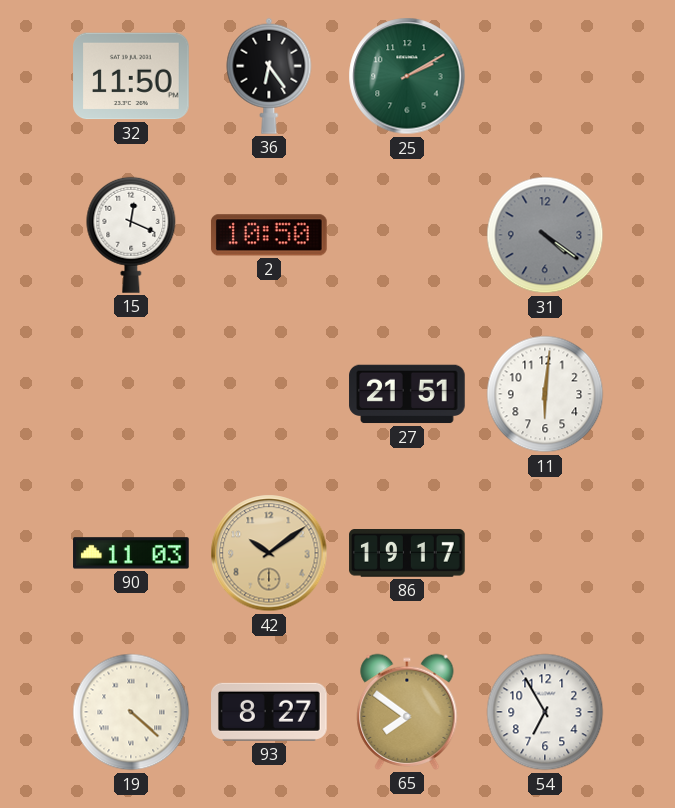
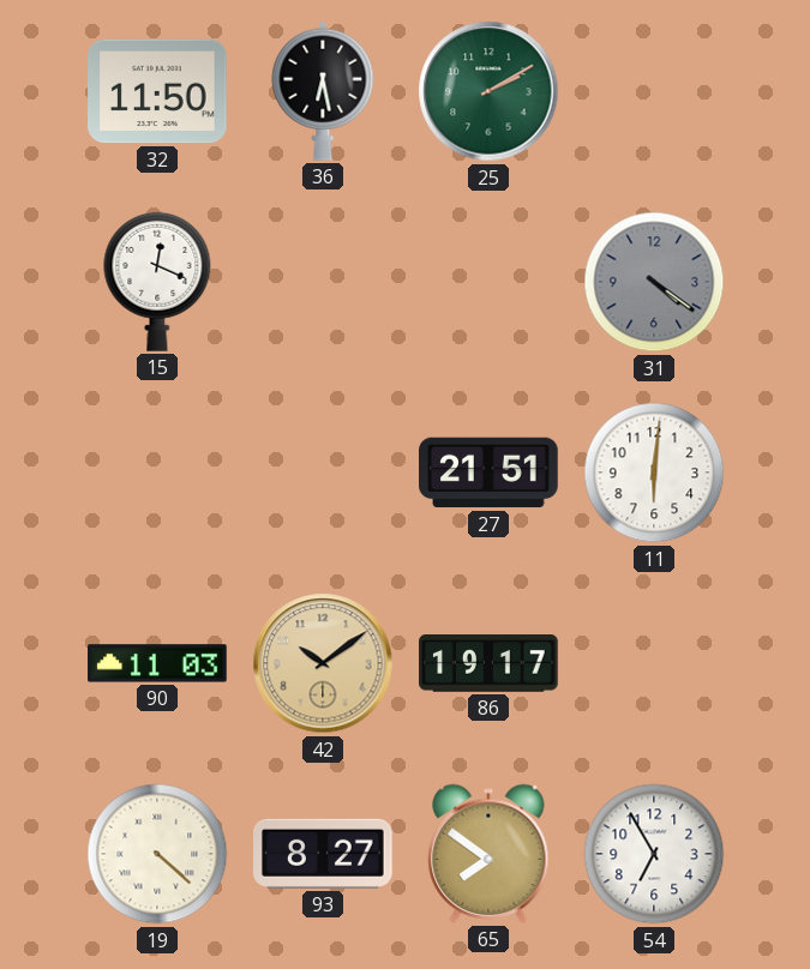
36: 6:24 -> 6:28 (323, 91)
2: 10:50 -> none (269, 235)
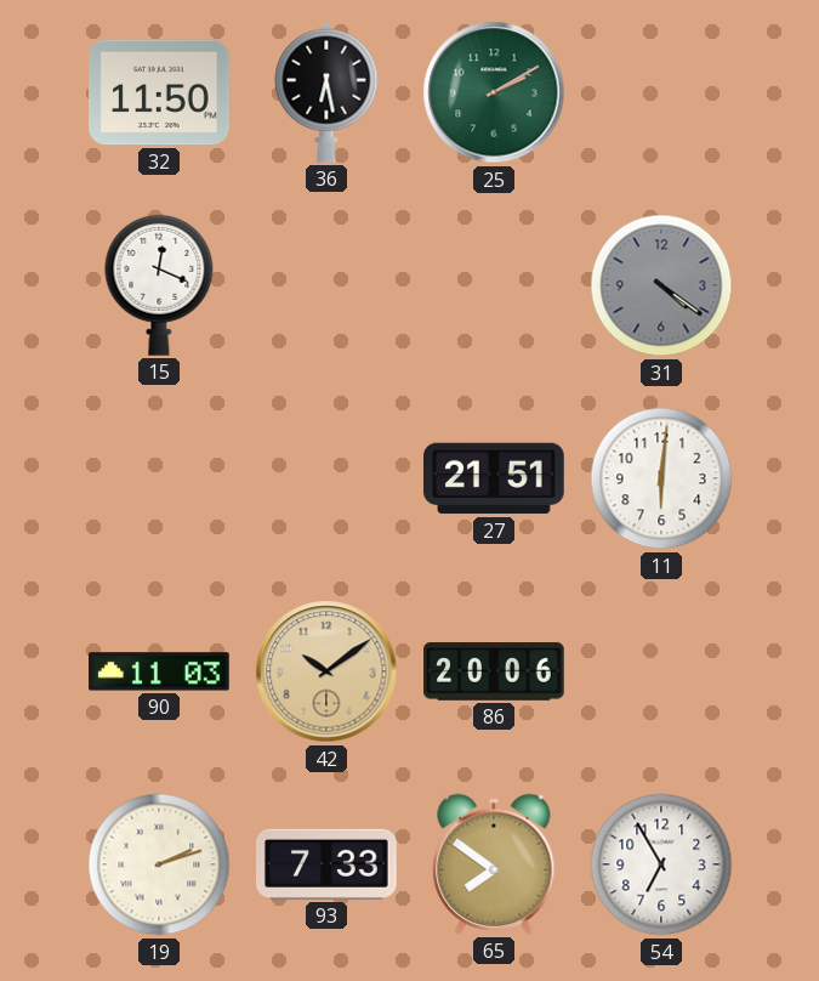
86: 19:17 -> 20:06 (494, 673)
19: 4:22 -> 2:12 (159, 864)
93: 8:27 -> 7:33 (326, 864)
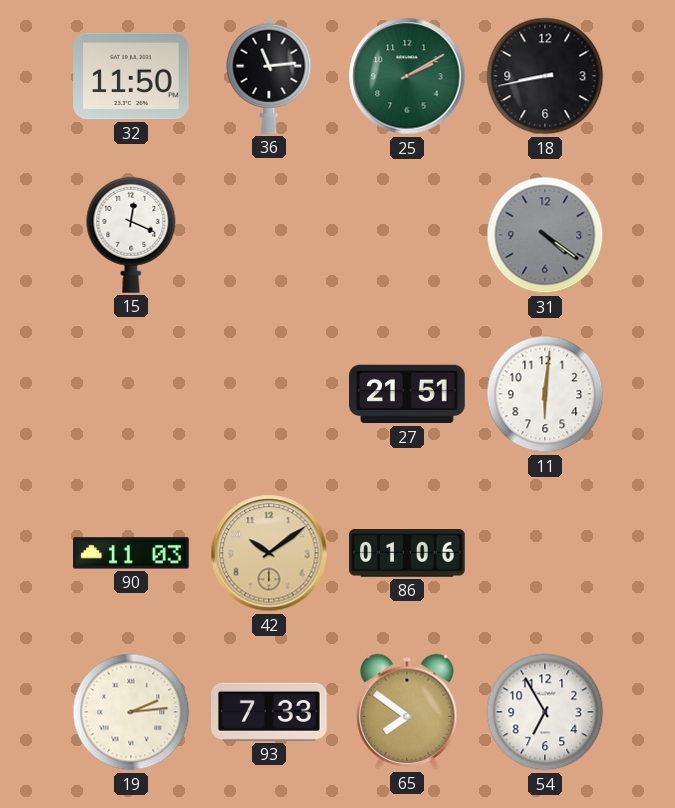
36: 6:28 -> 11:14 (269, 76)
18: none -> 8:43 (545, 76)
86: 20:06 -> 01:06 (407, 554)
19: 2:12 -> 2:14 (131, 712)
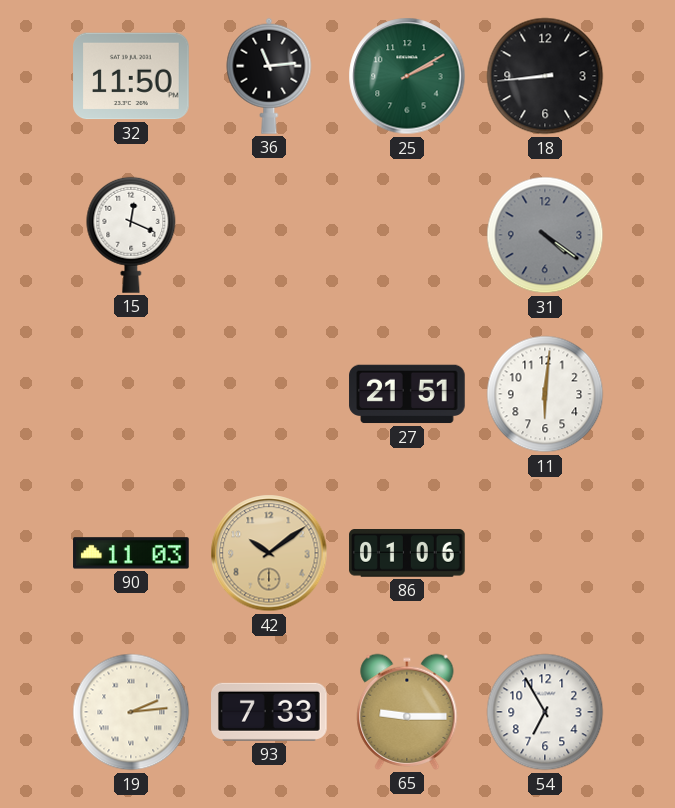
18: 8:43 -> 8:44 (545, 76)
65: 7:51 -> 9:15 (407, 712)
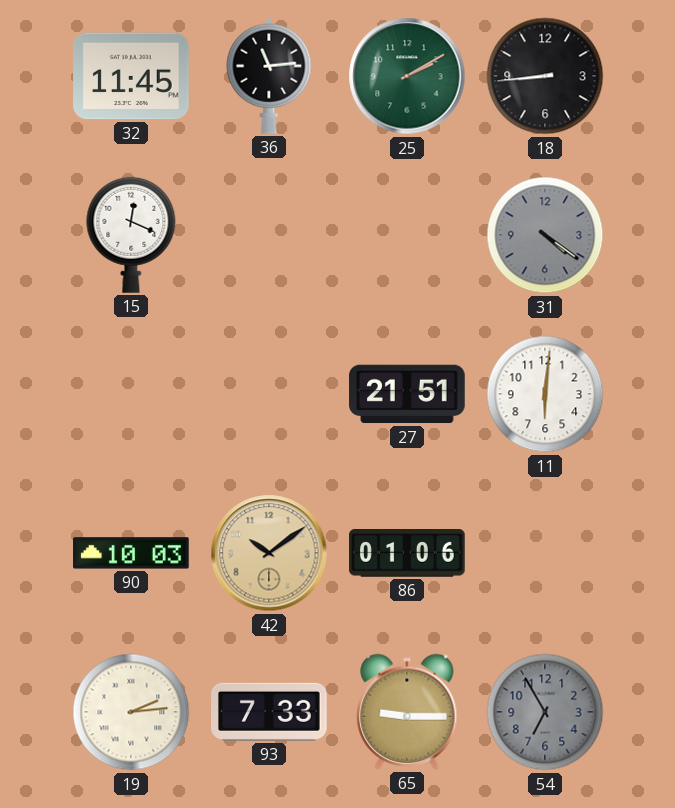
32: 11:50 -> 11:45 (131, 76)
90: 11:03 -> 10:03 (131, 553)
54 dial: white -> grey (545, 712)
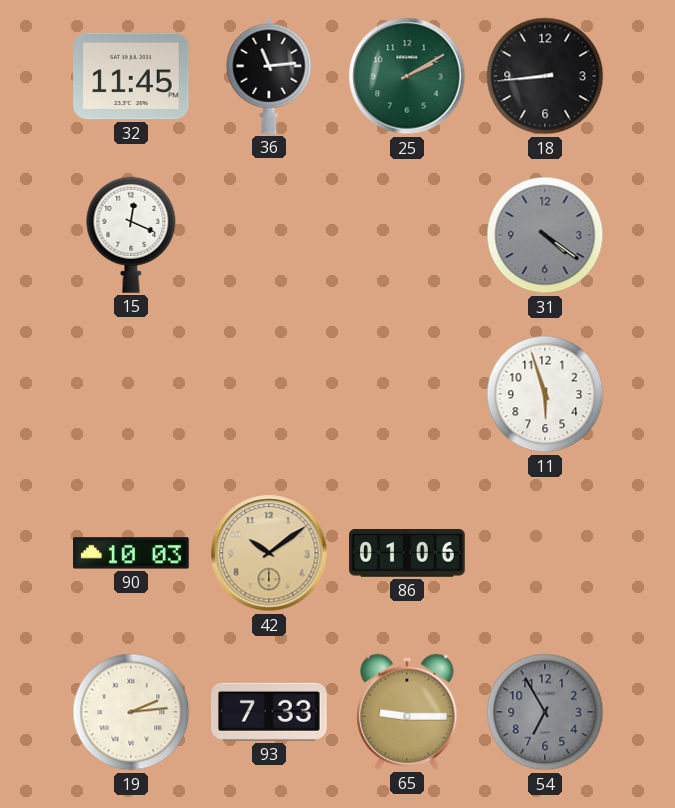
27: 21:51 -> none (407, 394)
11: 6:01 -> 5:57 (545, 394)
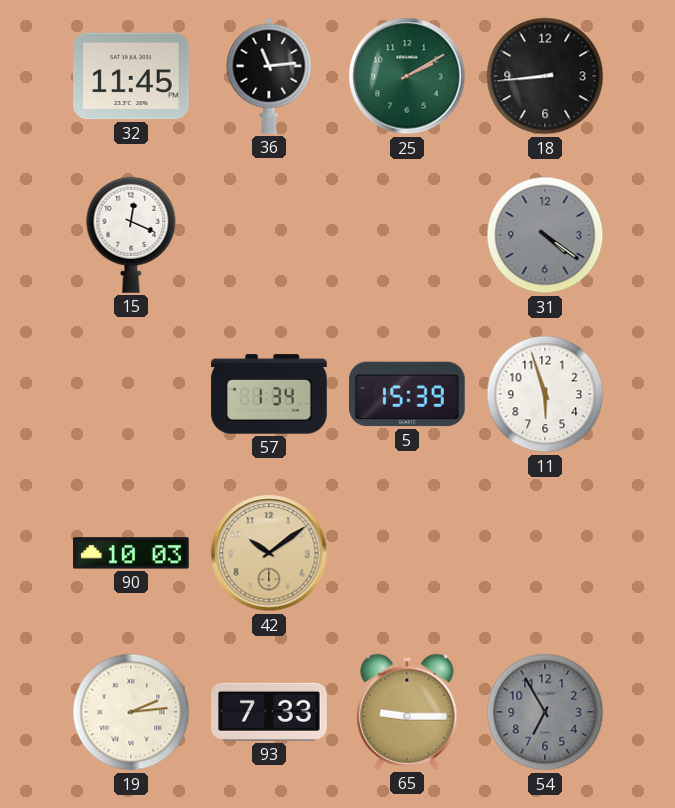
57: none -> 1:34 (269, 394)
5: none -> 15:39 (407, 394)
86: 01:06 -> none (407, 554)
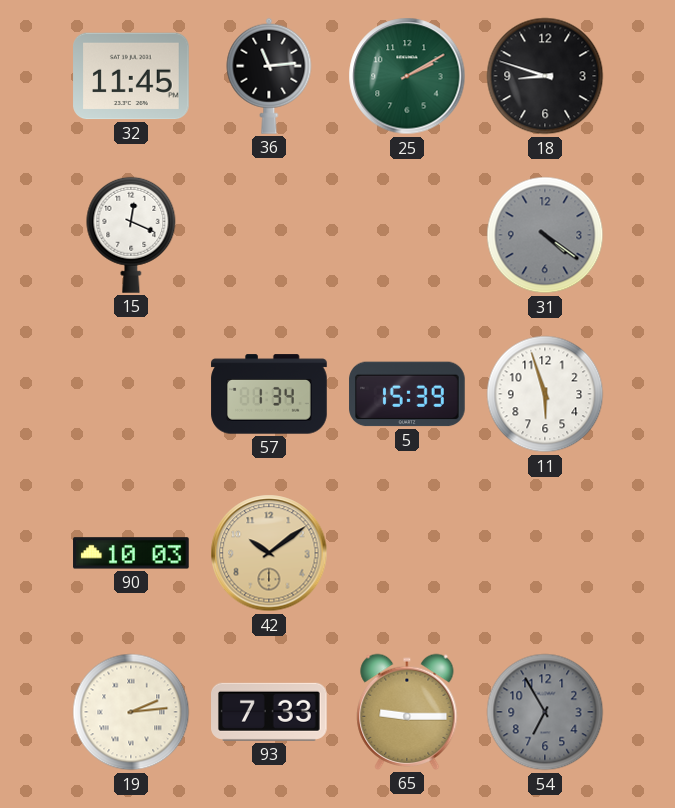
18: 8:44 -> 8:48 (545, 76)
